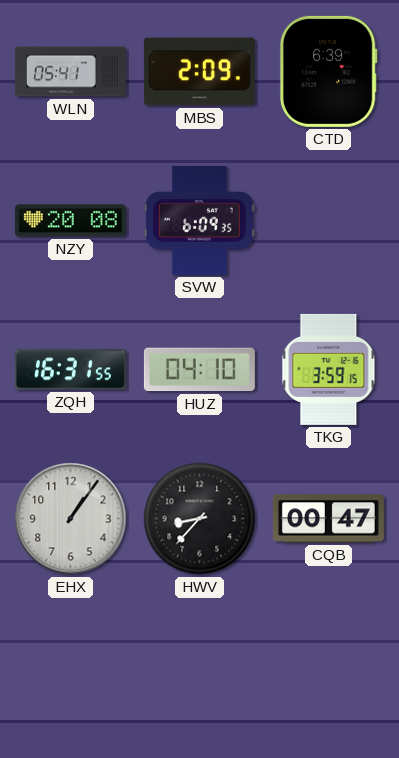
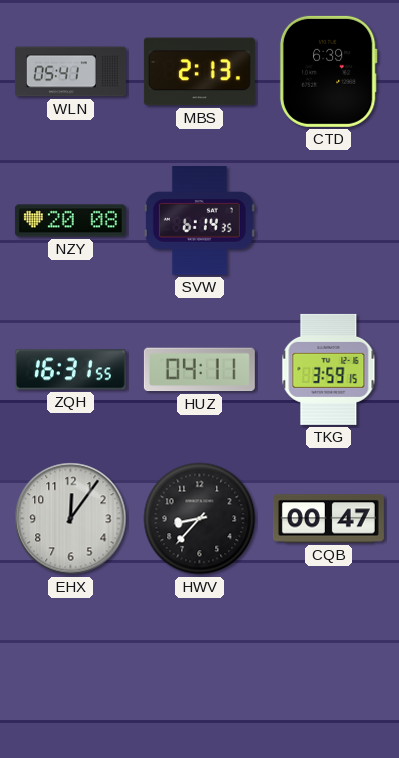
MBS: 2:09 -> 2:13 (199, 72)
SVW: 6:09 -> 6:14 (199, 221)
HUZ: 04:10 -> 04:11 (199, 370)
EHX: 1:06 -> 12:06 (71, 519)
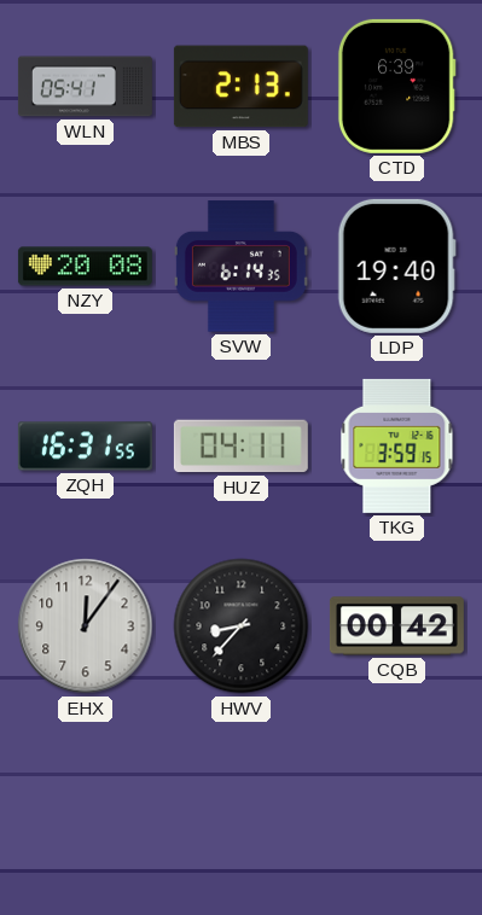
LDP: none -> 19:40 (396, 266)
CQB: 00:47 -> 00:42 (396, 626)
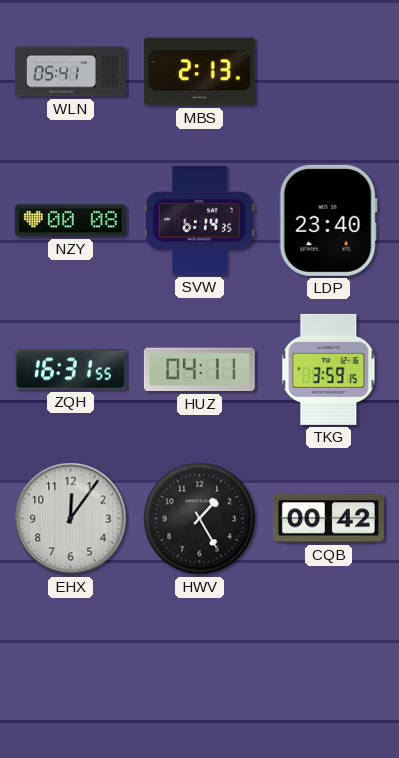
CTD: 6:39 -> none (396, 86)
NZY: 20:08 -> 00:08 (70, 221)
LDP: 19:40 -> 23:40 (328, 220)
HWV: 8:37 -> 1:25 (200, 519)
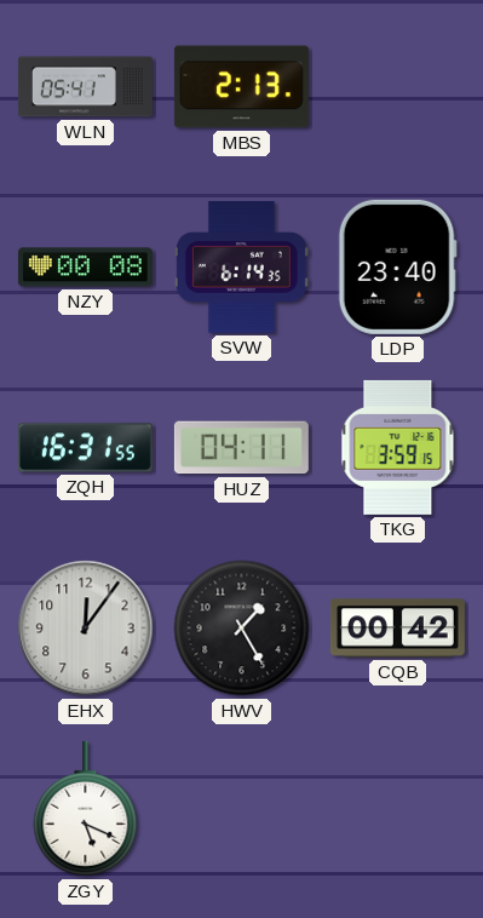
ZGY: none -> 5:19 (86, 809)
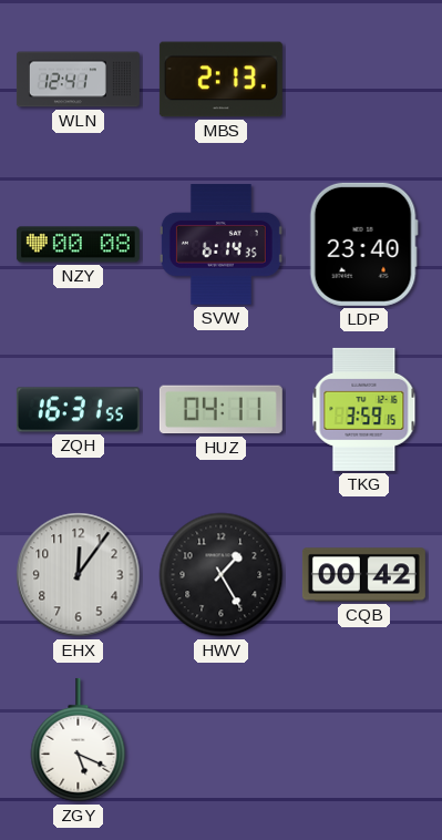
WLN: 05:41 -> 12:41 (78, 80)
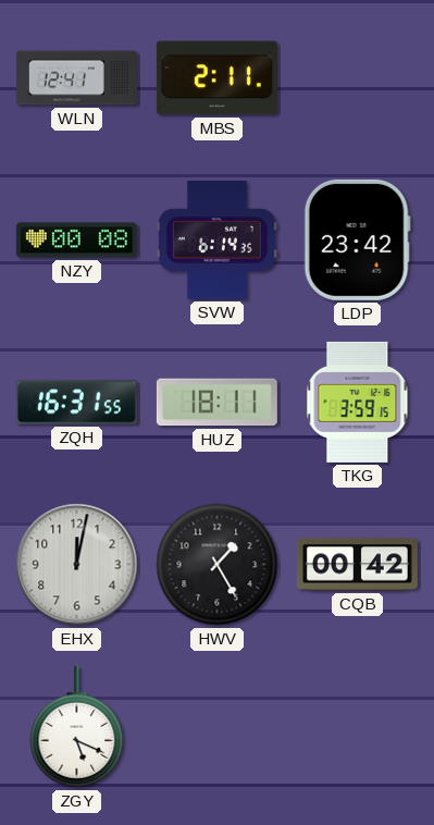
MBS: 2:13 -> 2:11 (216, 78)
LDP: 23:40 -> 23:42 (357, 239)
HUZ: 04:11 -> 18:11 (216, 403)
EHX: 12:06 -> 12:02 (77, 565)
